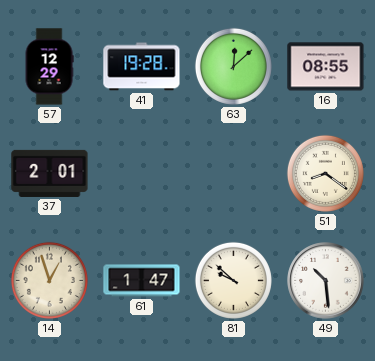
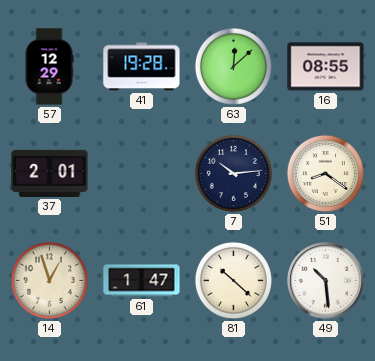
7: none -> 10:14 (233, 173)
81: 9:52 -> 10:22 (233, 280)
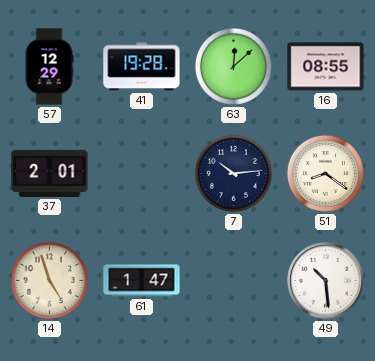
14: 12:57 -> 4:57 (49, 280)
81: 10:22 -> none (233, 280)
